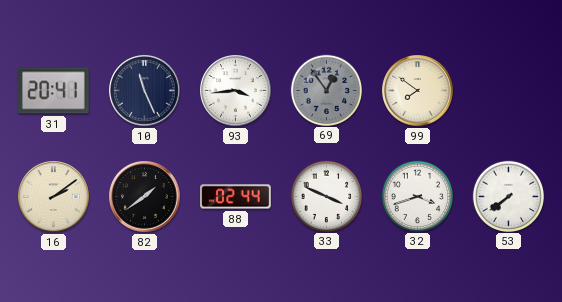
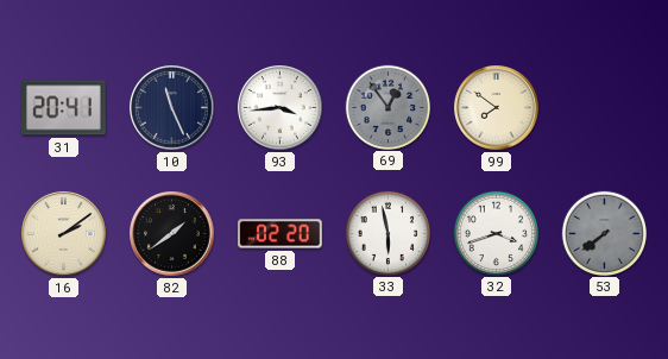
88: 02:44 -> 02:20 (281, 234)
33: 3:49 -> 5:58 (387, 233)
53 dial: white -> grey (604, 233)
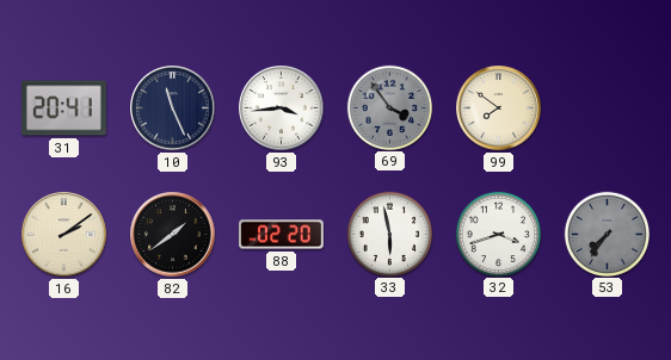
69: 12:54 -> 3:54 (389, 107)
53: 7:39 -> 7:36 (607, 234)
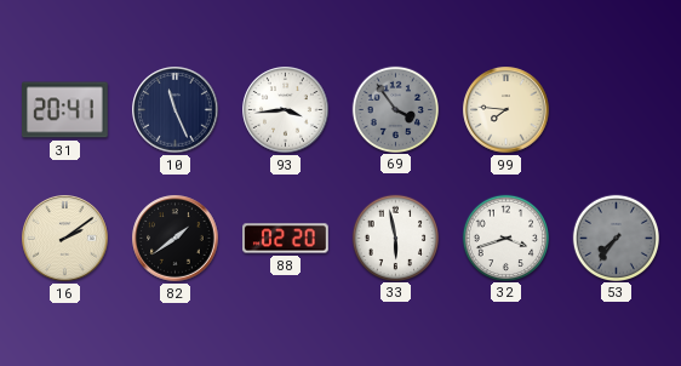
99: 7:51 -> 7:46 (507, 110)
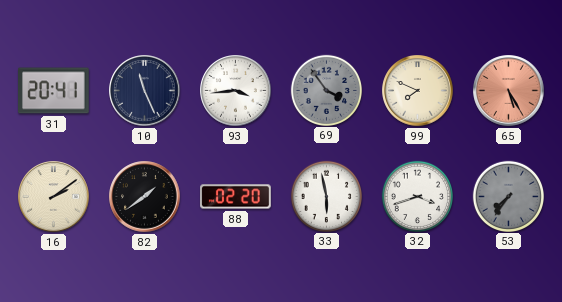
99: 7:46 -> 7:49 (418, 91)
65: none -> 5:25 (509, 91)
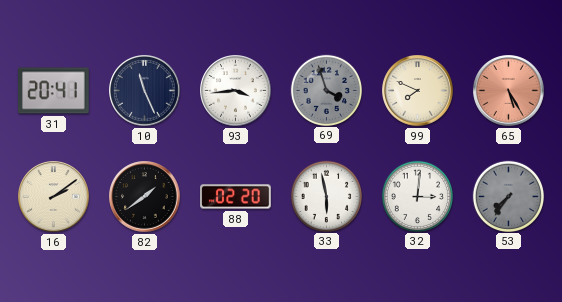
69: 3:54 -> 3:57 (326, 90)
32: 3:42 -> 3:01 (417, 196)
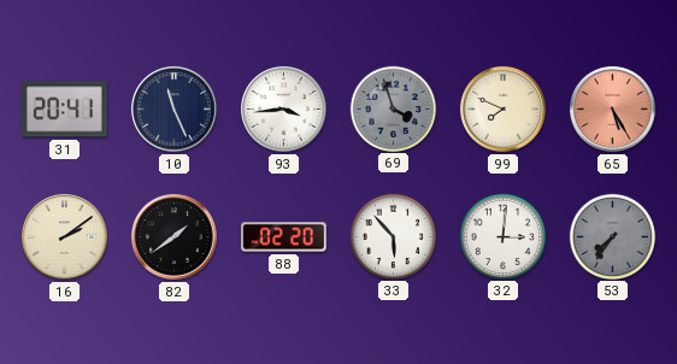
33: 5:58 -> 5:53 (393, 236)
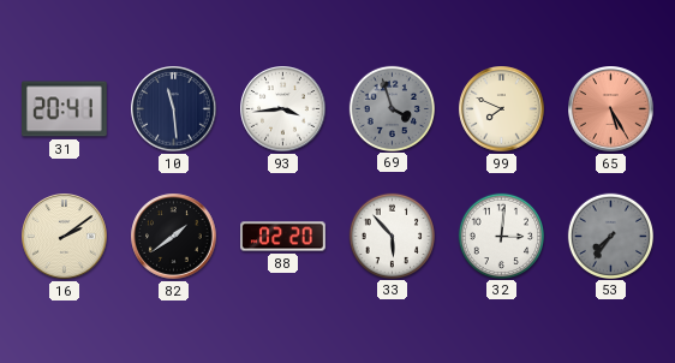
10: 11:26 -> 11:29 (174, 109)
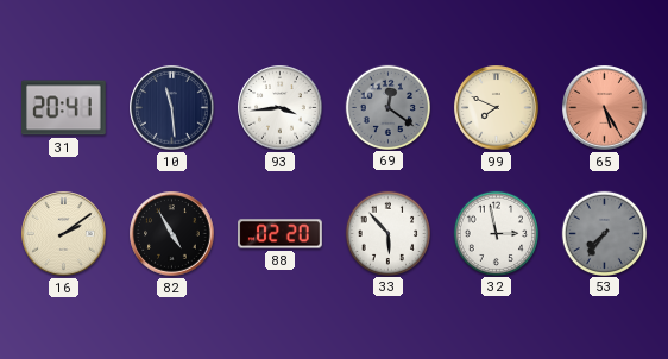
69: 3:57 -> 12:21 (387, 107)
82: 1:39 -> 4:55 (172, 234)
32: 3:01 -> 2:58 (496, 233)
